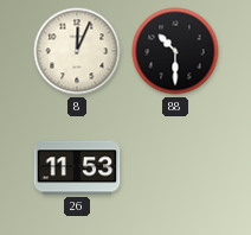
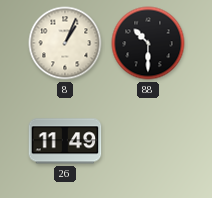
8: 12:04 -> 1:04 (65, 43)
26: 11:53 -> 11:49 (65, 141)
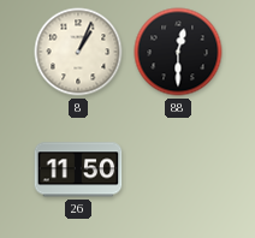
88: 10:30 -> 12:30 (178, 52)
26: 11:49 -> 11:50 (78, 169)
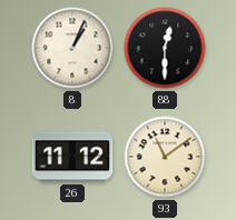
26: 11:50 -> 11:12 (72, 157)
93: none -> 11:09 (165, 157)
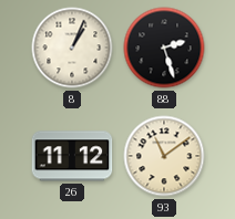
88: 12:30 -> 2:27 (164, 48)
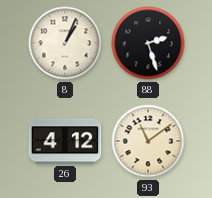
26: 11:12 -> 4:12 (65, 141)
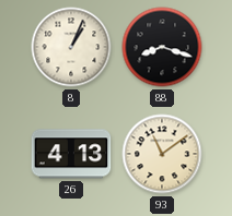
88: 2:27 -> 8:18 (162, 47)
26: 4:12 -> 4:13 (71, 154)
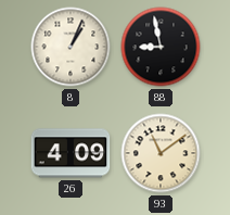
88: 8:18 -> 8:58 (161, 47)
26: 4:13 -> 4:09 (71, 153)
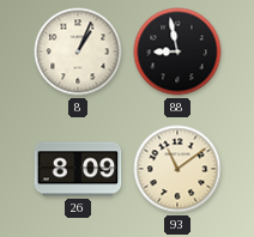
26: 4:09 -> 8:09 (78, 169)
